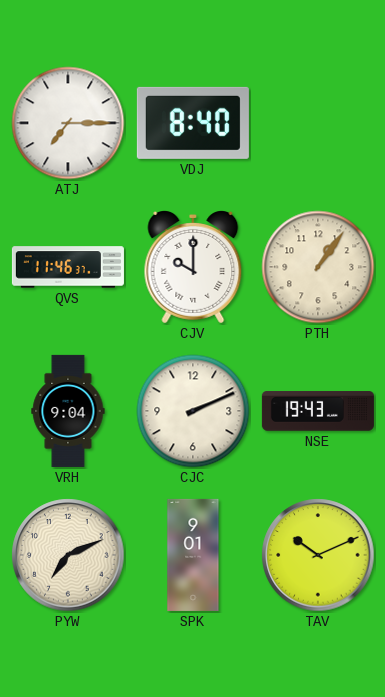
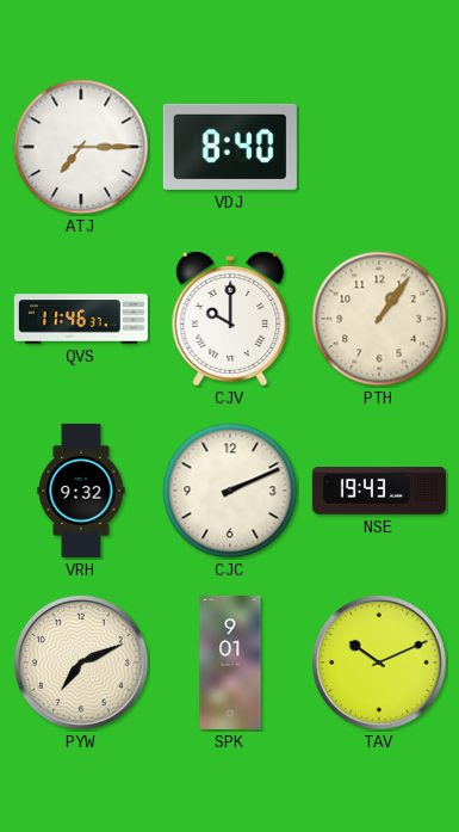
VRH: 9:04 -> 9:32 (81, 491)
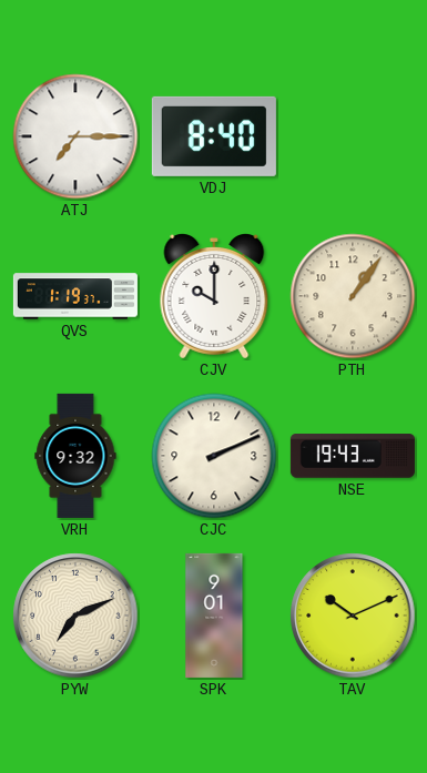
QVS: 11:46 -> 1:19 (75, 296)
